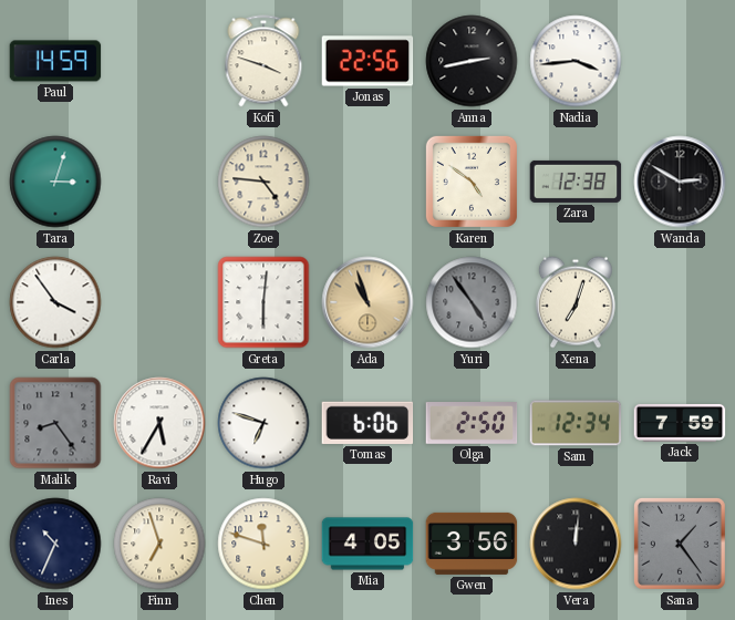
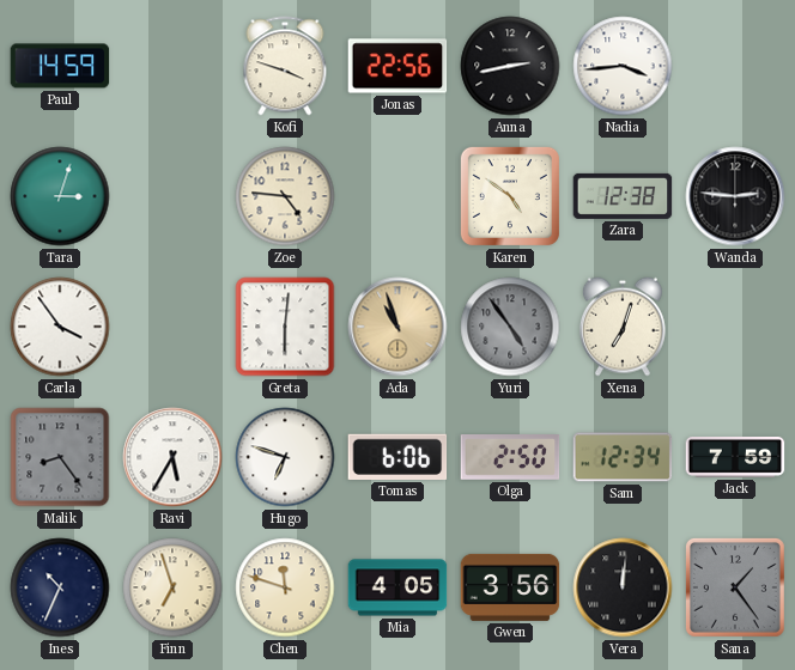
Wanda: 2:50 -> 2:46 (735, 196)
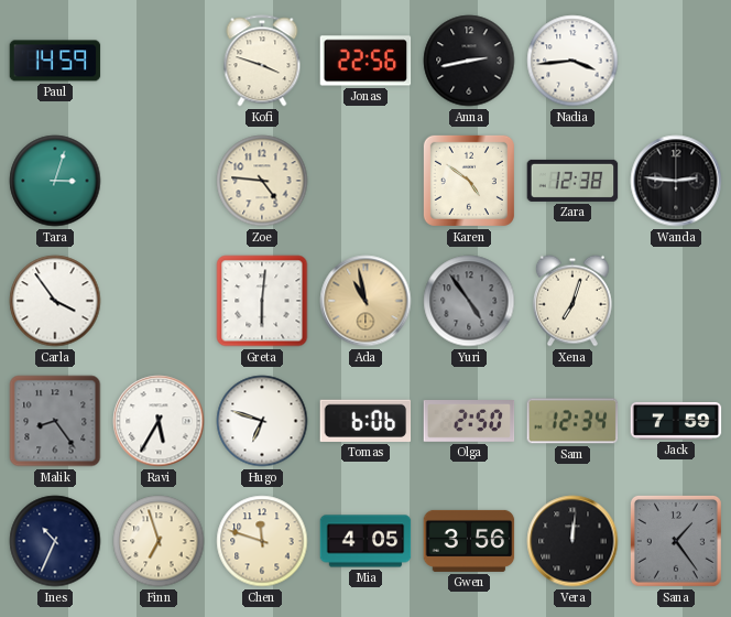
Ada: 10:57 -> 10:58 (365, 301)
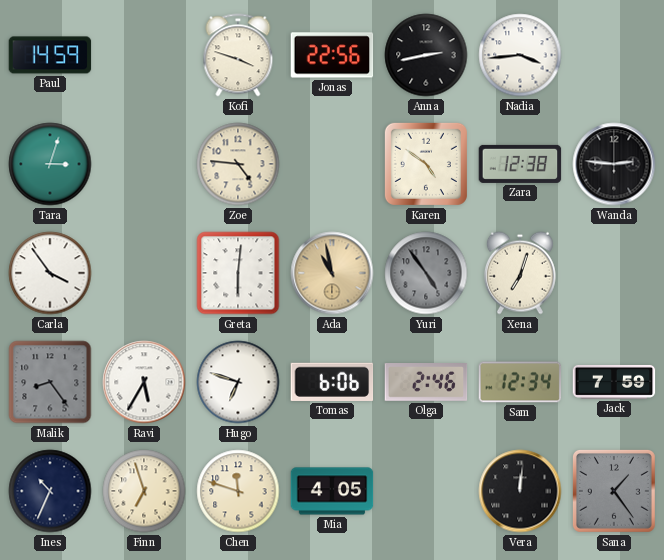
Olga: 2:50 -> 2:46 (426, 383)
Gwen: 3:56 -> none (469, 541)
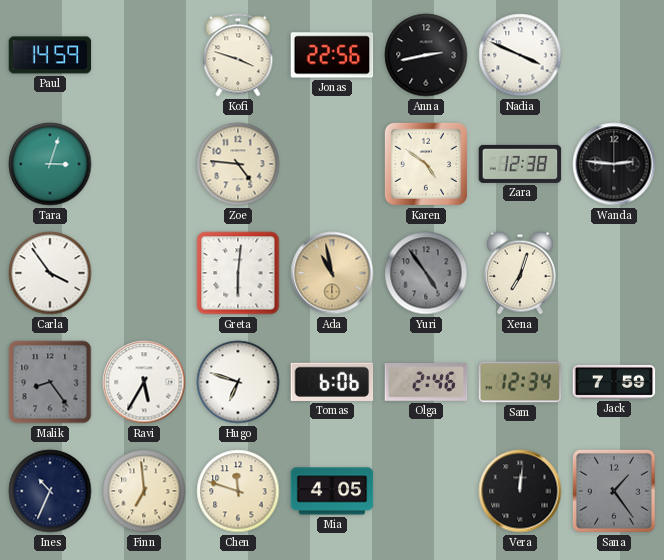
Nadia: 3:44 -> 3:49 (520, 55)
Finn: 6:57 -> 6:59 (144, 491)
